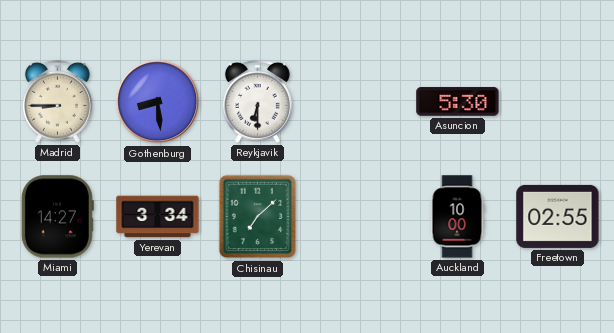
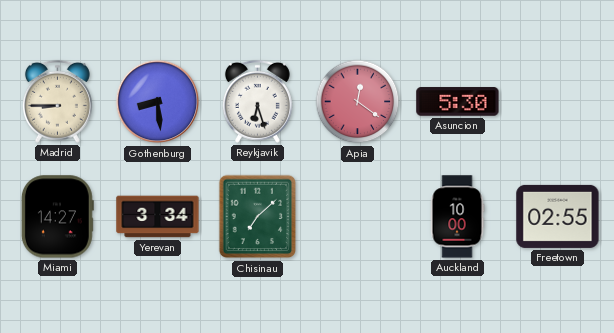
Reykjavik: 6:30 -> 6:27 (257, 101)
Apia: none -> 12:21 (358, 102)
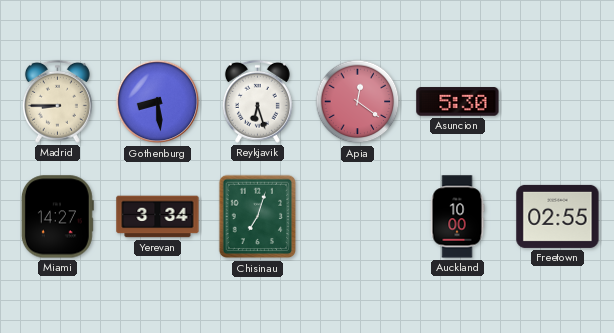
Chisinau: 7:08 -> 7:03 (258, 217)
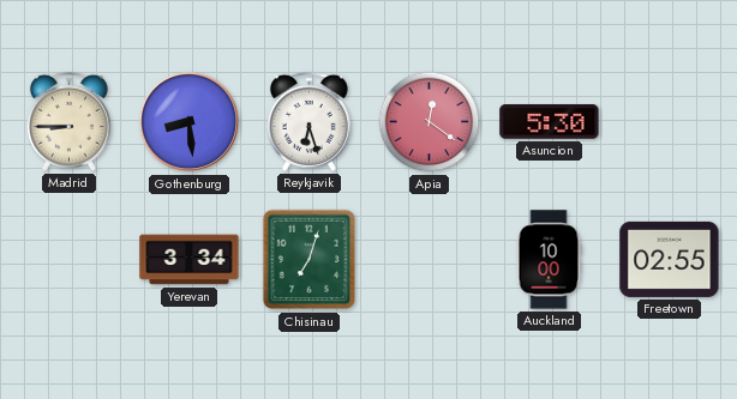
Miami: 14:27 -> none (57, 217)
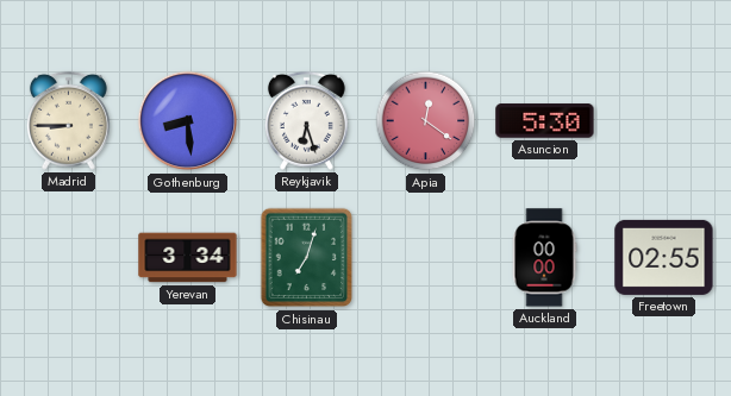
Auckland: 10:00 -> 00:00 (544, 258)
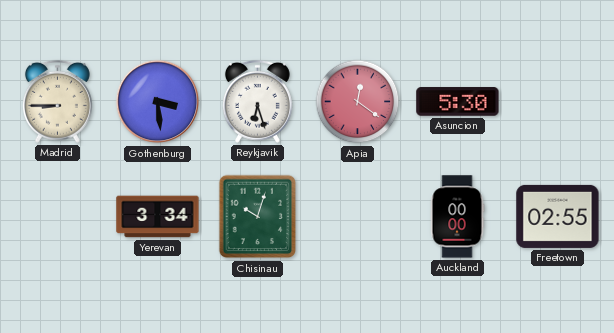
Gothenburg: 8:29 -> 3:29 (158, 102)
Chisinau: 7:03 -> 10:03 (258, 217)
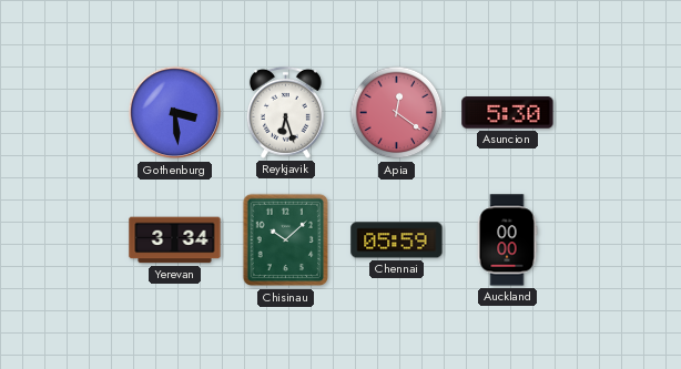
Madrid: 8:45 -> none (57, 101)
Chisinau: 10:03 -> 10:08 (286, 240)
Chennai: none -> 05:59 (397, 240)
Freetown: 02:55 -> none (558, 216)
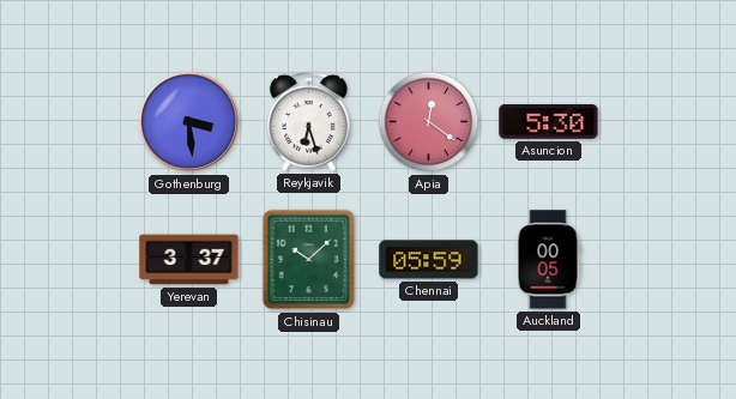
Yerevan: 3:34 -> 3:37 (189, 260)
Auckland: 00:00 -> 00:05 (548, 260)
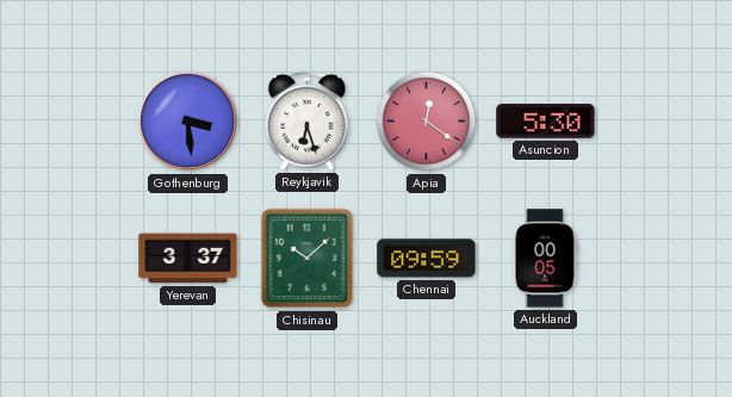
Chennai: 05:59 -> 09:59 (427, 259)
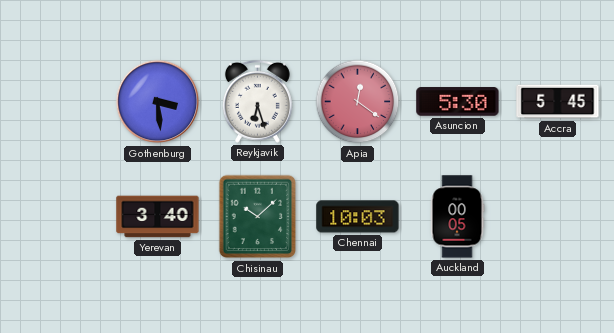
Accra: none -> 5:45 (558, 102)
Yerevan: 3:37 -> 3:40 (158, 217)
Chennai: 09:59 -> 10:03 (358, 217)
